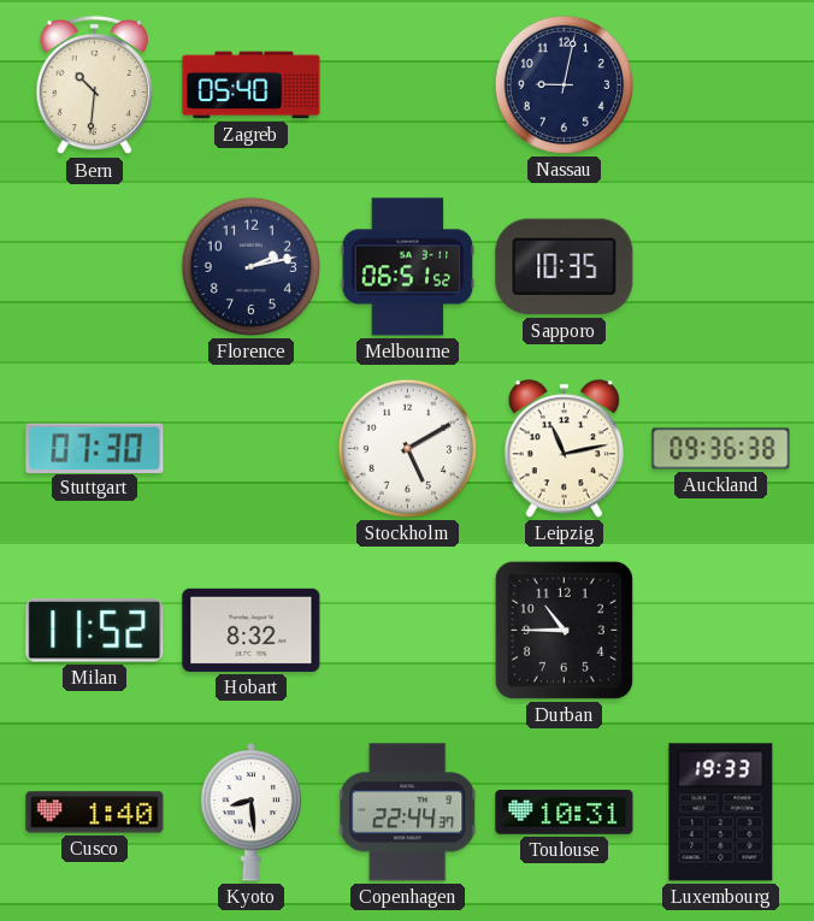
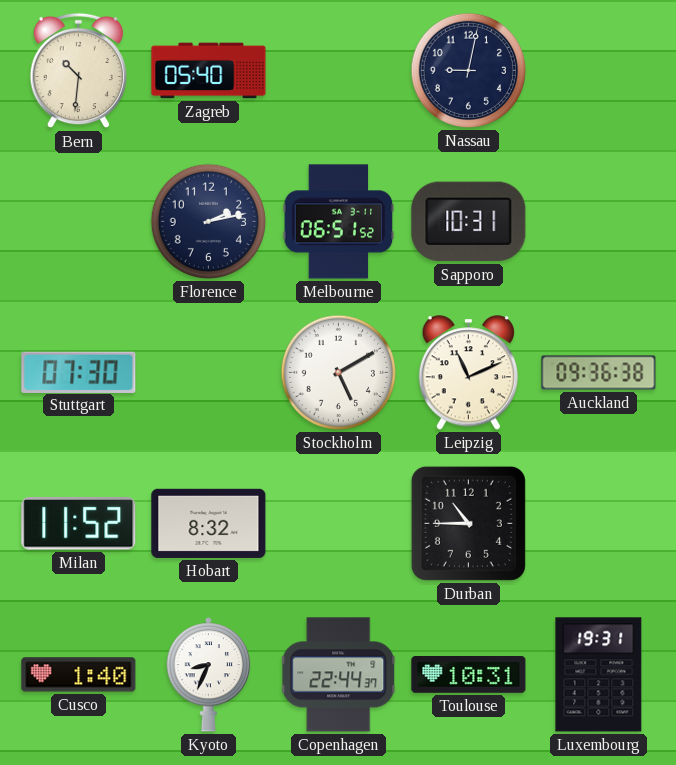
Sapporo: 10:35 -> 10:31 (469, 222)
Leipzig: 11:13 -> 11:11 (468, 373)
Kyoto: 8:29 -> 8:34 (209, 675)
Luxembourg: 19:33 -> 19:31 (599, 675)
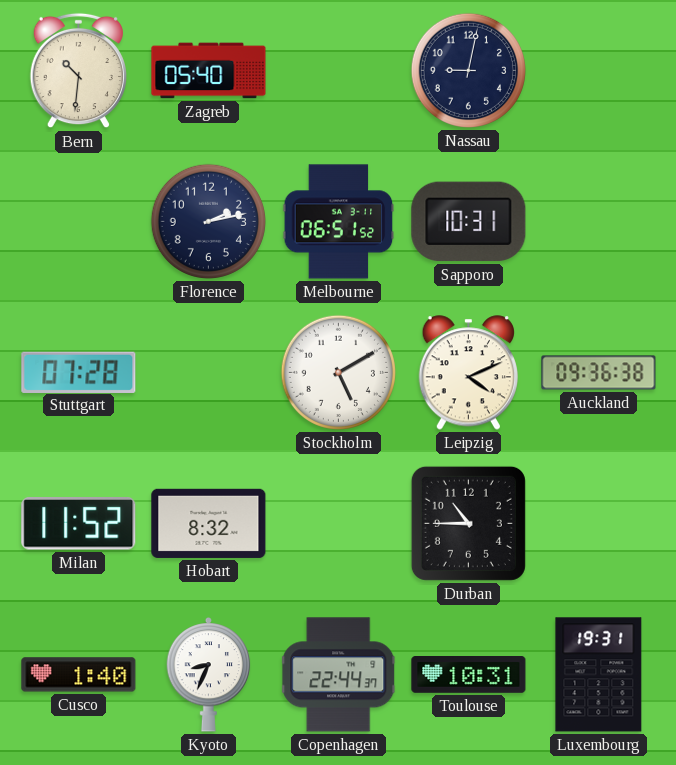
Stuttgart: 07:30 -> 07:28 (79, 372)
Leipzig: 11:11 -> 4:11 (468, 373)
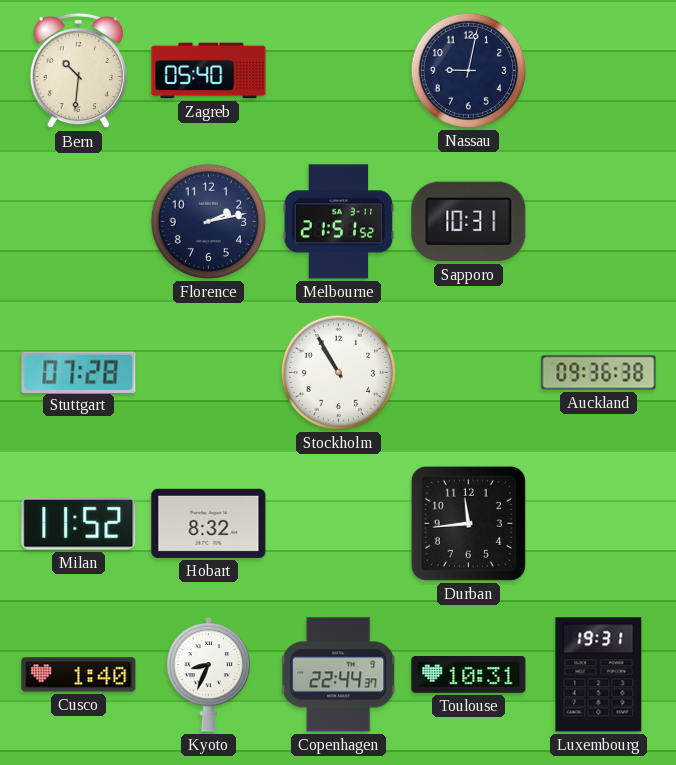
Melbourne: 06:51 -> 21:51 (339, 222)
Stockholm: 5:10 -> 10:55 (338, 372)
Leipzig: 4:11 -> none (468, 373)
Durban: 10:45 -> 11:44 (468, 523)
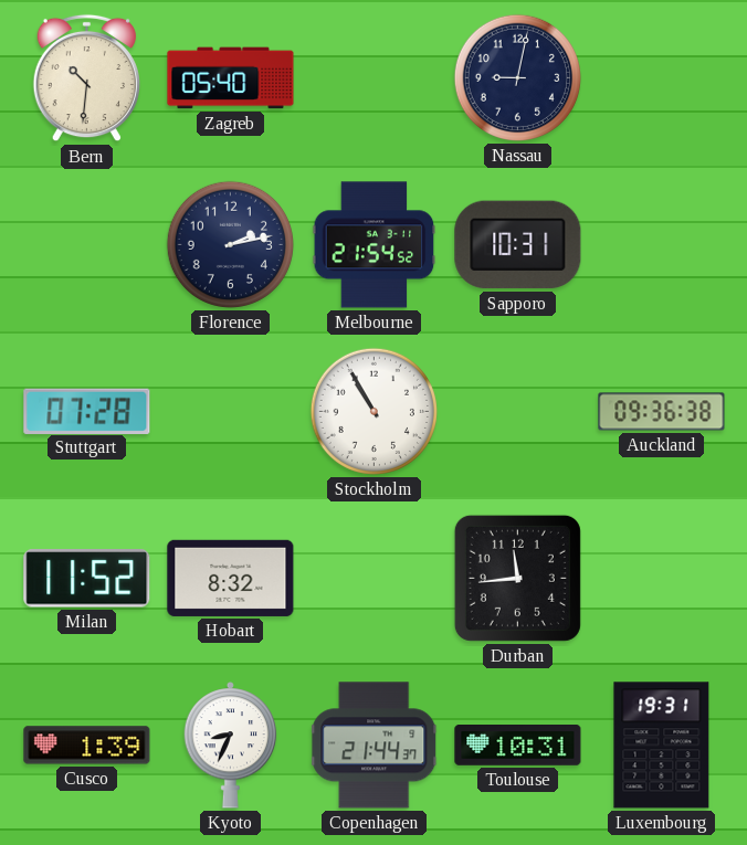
Melbourne: 21:51 -> 21:54 (375, 245)
Cusco: 1:40 -> 1:39 (87, 746)
Copenhagen: 22:44 -> 21:44 (375, 746)
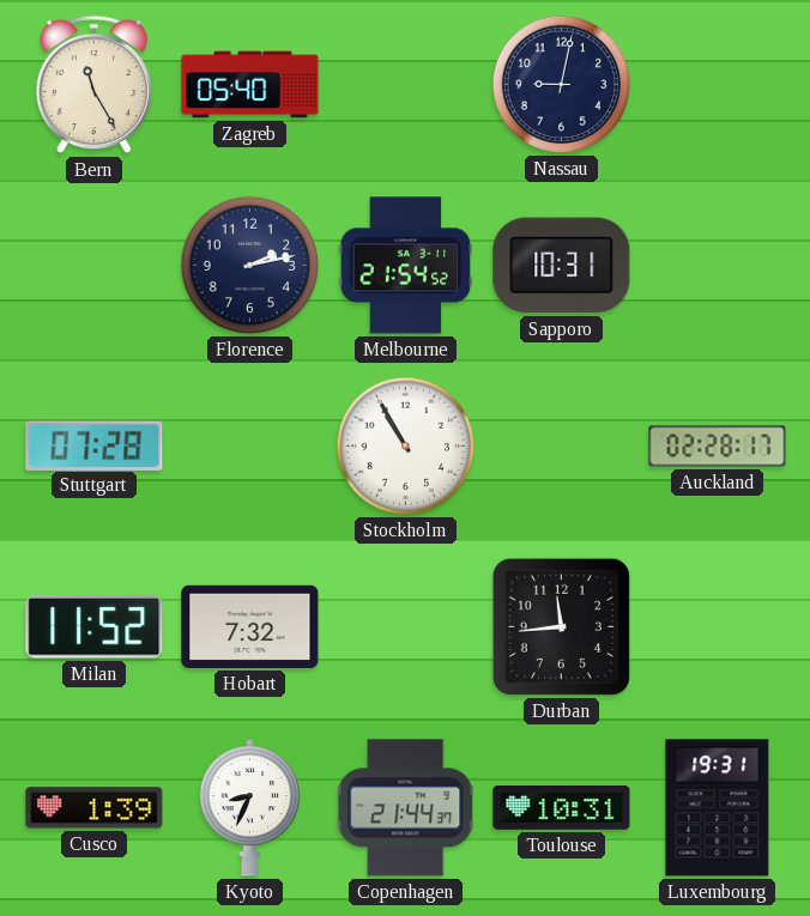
Bern: 10:31 -> 11:25 (93, 85)
Auckland: 09:36 -> 02:28 (718, 447)
Hobart: 8:32 -> 7:32 (250, 626)
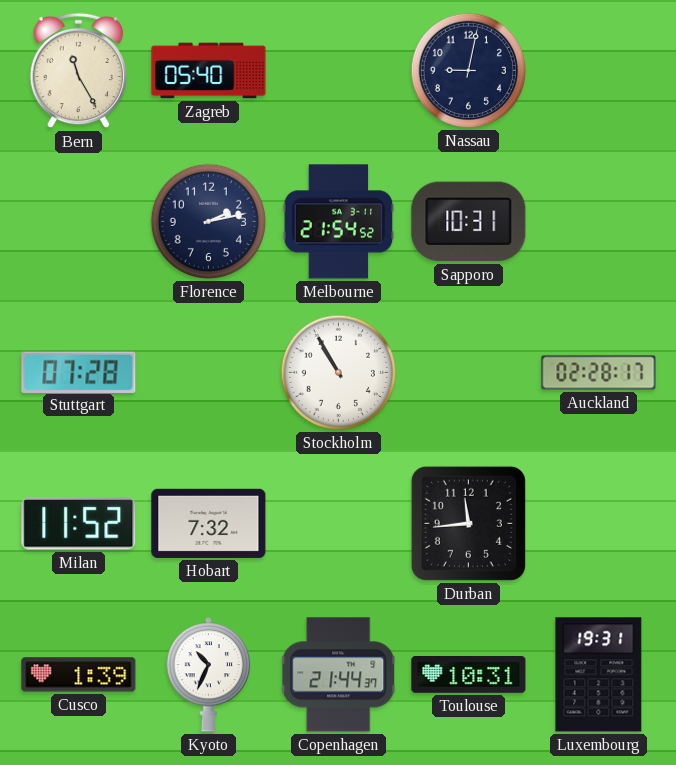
Kyoto: 8:34 -> 10:34 (209, 675)
